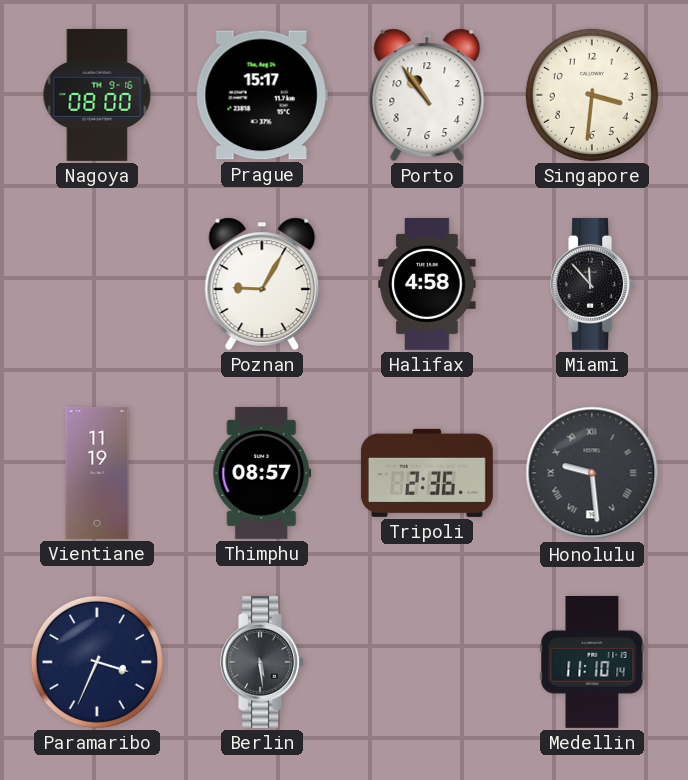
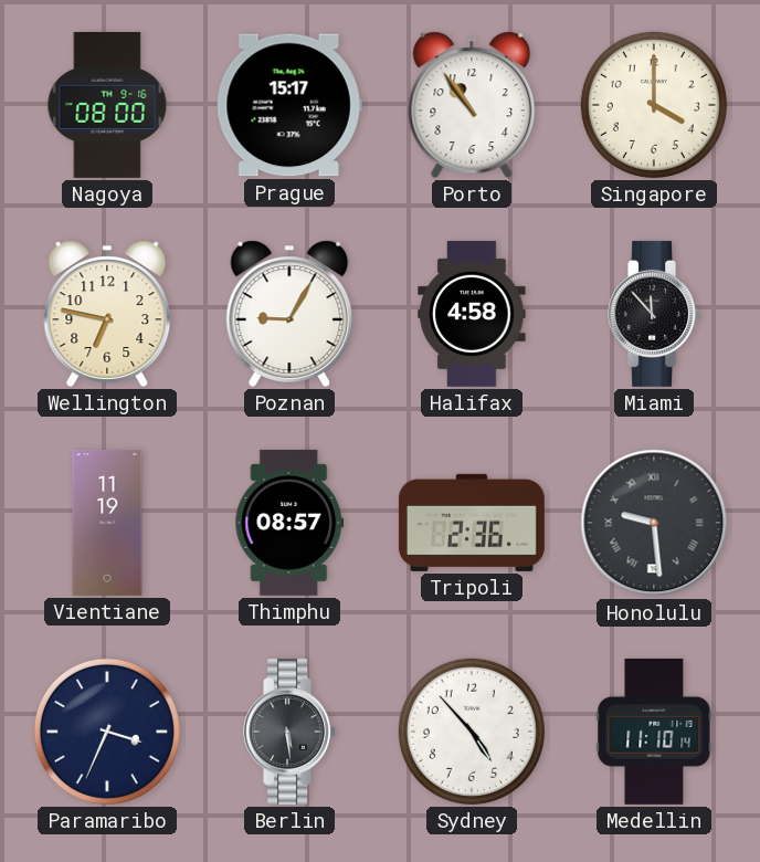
Singapore: 3:31 -> 4:00 (654, 105)
Wellington: none -> 6:47 (107, 314)
Sydney: none -> 4:53 (472, 732)
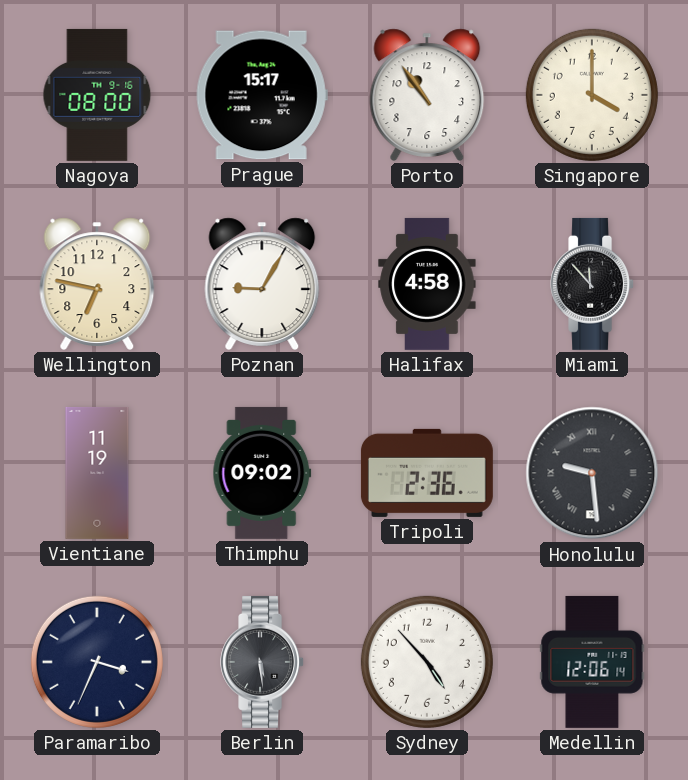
Thimphu: 08:57 -> 09:02 (262, 473)
Medellin: 11:10 -> 12:06 (592, 662)
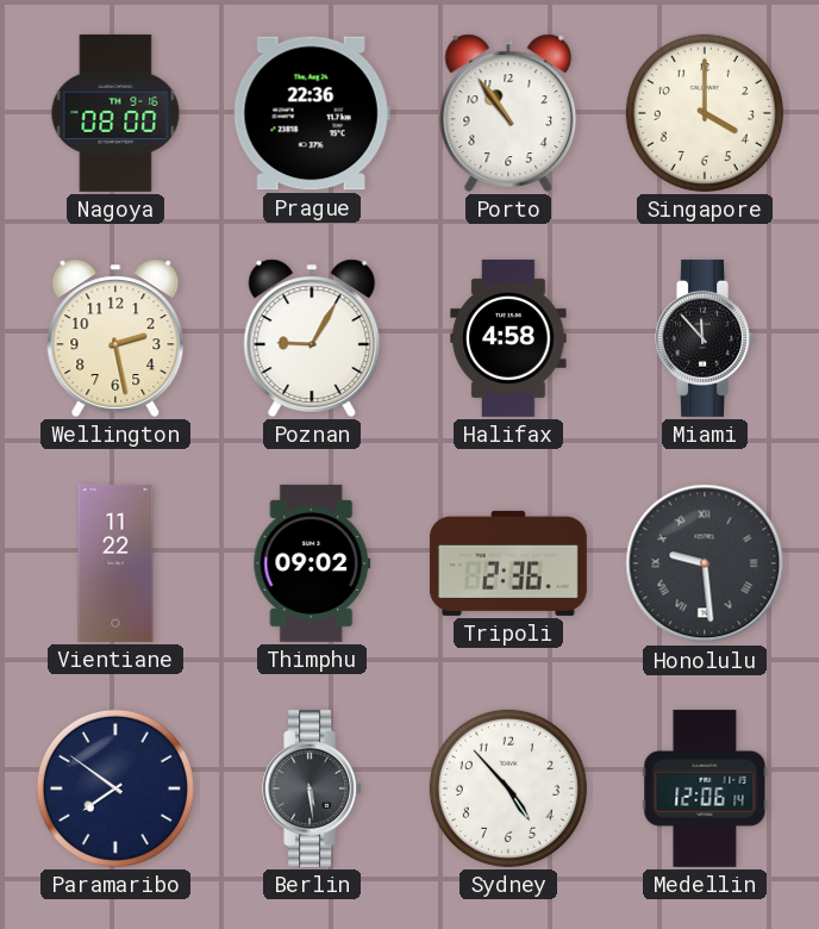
Prague: 15:17 -> 22:36 (312, 113)
Wellington: 6:47 -> 2:28 (115, 338)
Vientiane: 11:19 -> 11:22 (115, 563)
Paramaribo: 3:34 -> 7:51 (115, 788)
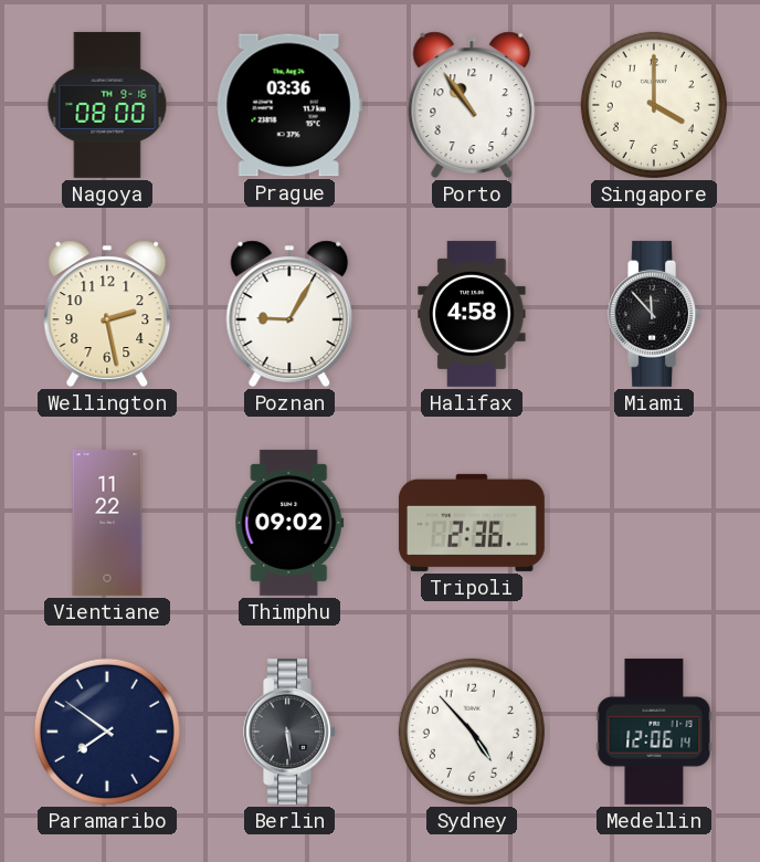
Prague: 22:36 -> 03:36 (289, 105)
Honolulu: 9:29 -> none (705, 563)
